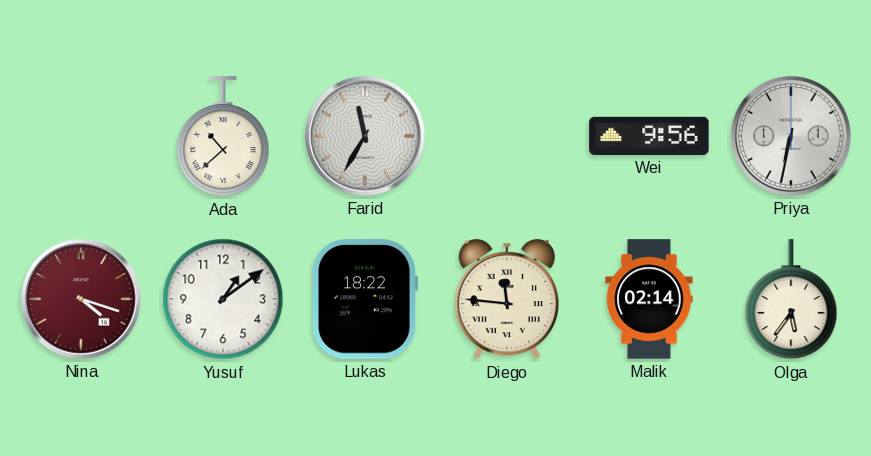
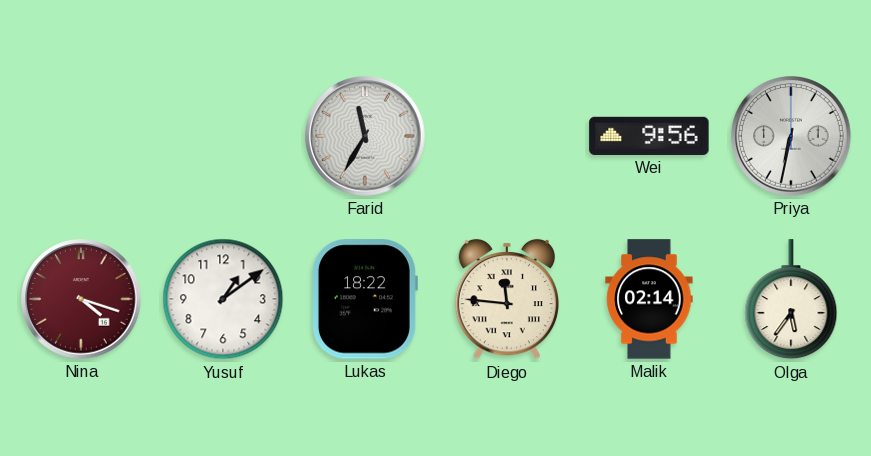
Ada: 10:38 -> none (223, 137)
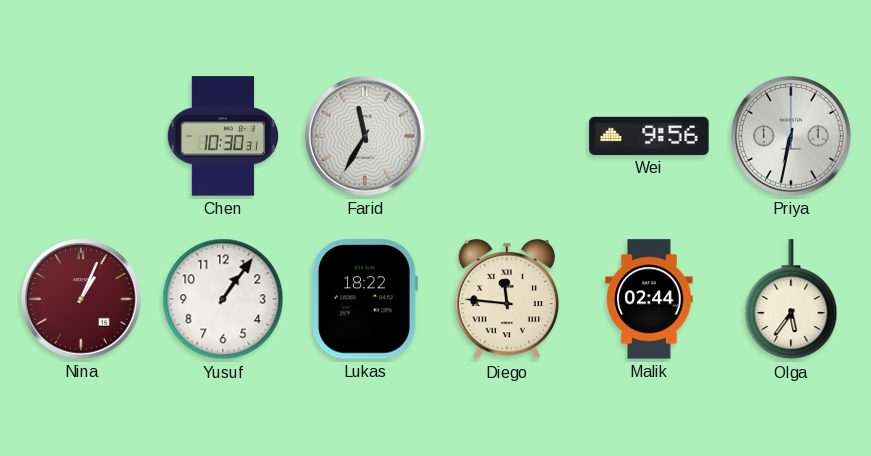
Chen: none -> 10:30 (222, 136)
Nina: 4:18 -> 1:04 (81, 299)
Yusuf: 1:09 -> 1:06 (223, 299)
Malik: 02:14 -> 02:44 (649, 299)
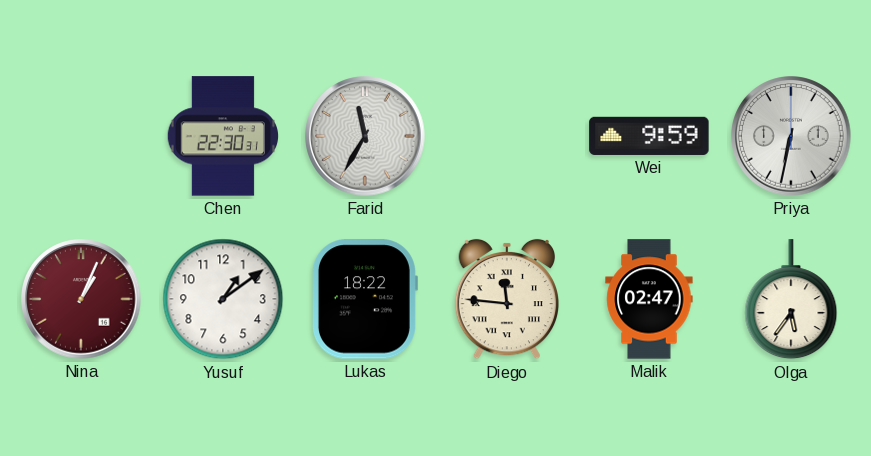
Chen: 10:30 -> 22:30 (222, 136)
Wei: 9:56 -> 9:59 (649, 136)
Yusuf: 1:06 -> 1:09 (223, 299)
Malik: 02:44 -> 02:47 (649, 299)
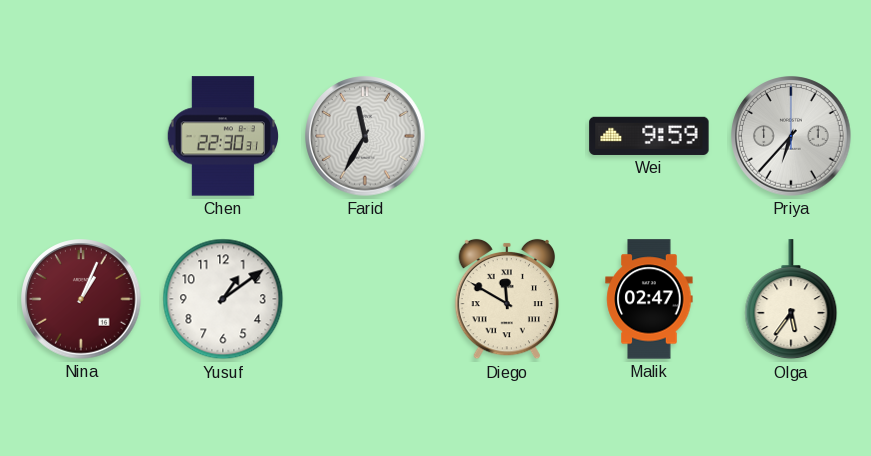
Priya: 6:32 -> 6:37 (791, 136)
Lukas: 18:22 -> none (364, 299)
Diego: 11:46 -> 11:50 (506, 299)
